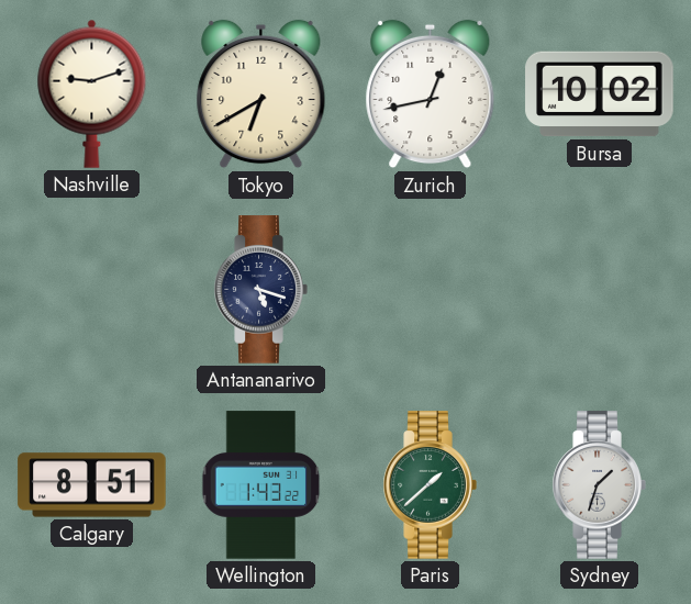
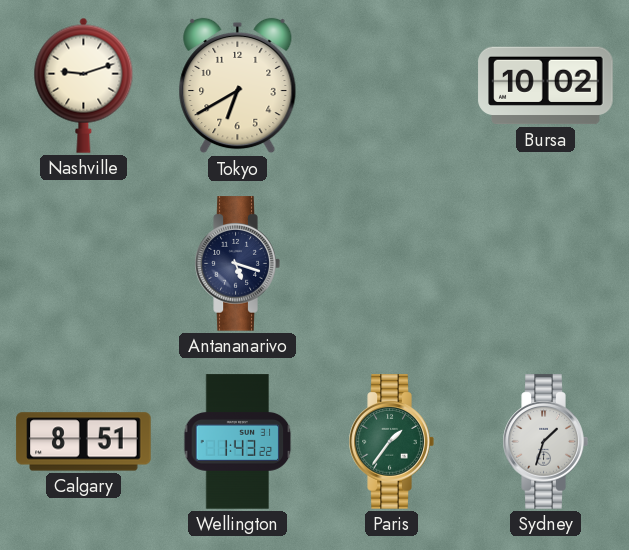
Zurich: 12:43 -> none (431, 94)
Paris: 1:38 -> 1:36 (391, 442)
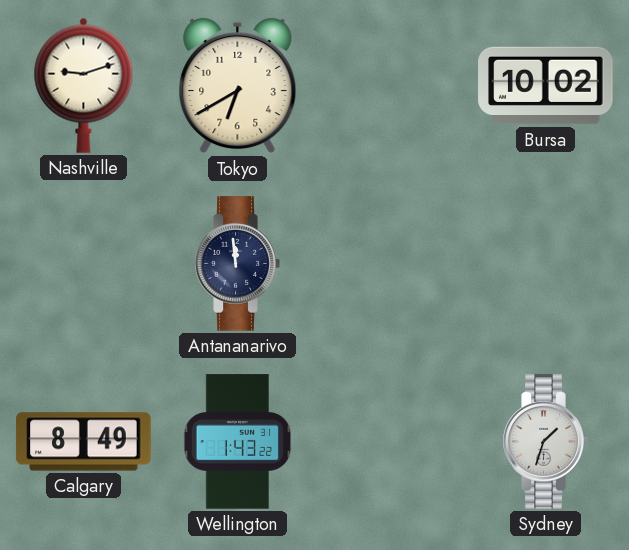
Antananarivo: 5:18 -> 11:59 (237, 264)
Calgary: 8:51 -> 8:49 (84, 442)
Paris: 1:36 -> none (391, 442)
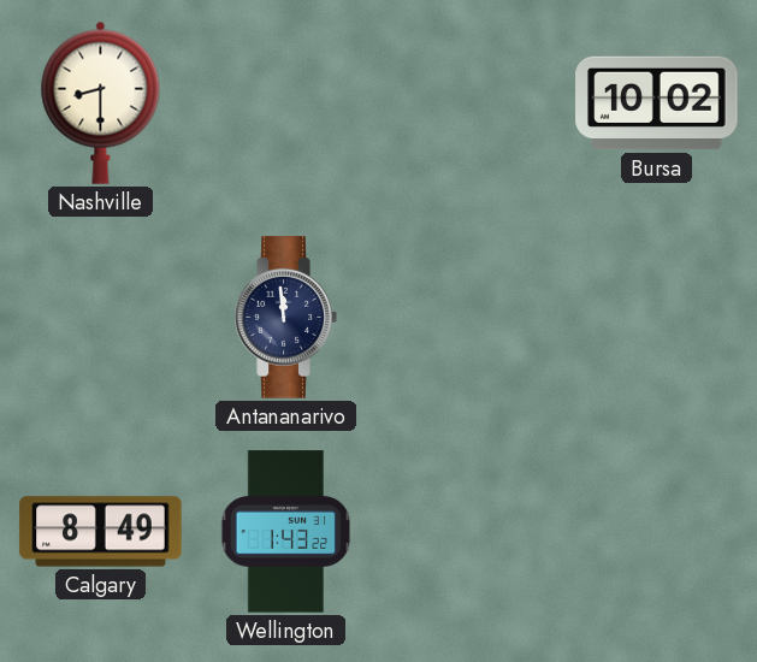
Nashville: 9:12 -> 8:30 (101, 102)
Tokyo: 6:40 -> none (238, 86)
Sydney: 1:33 -> none (545, 442)
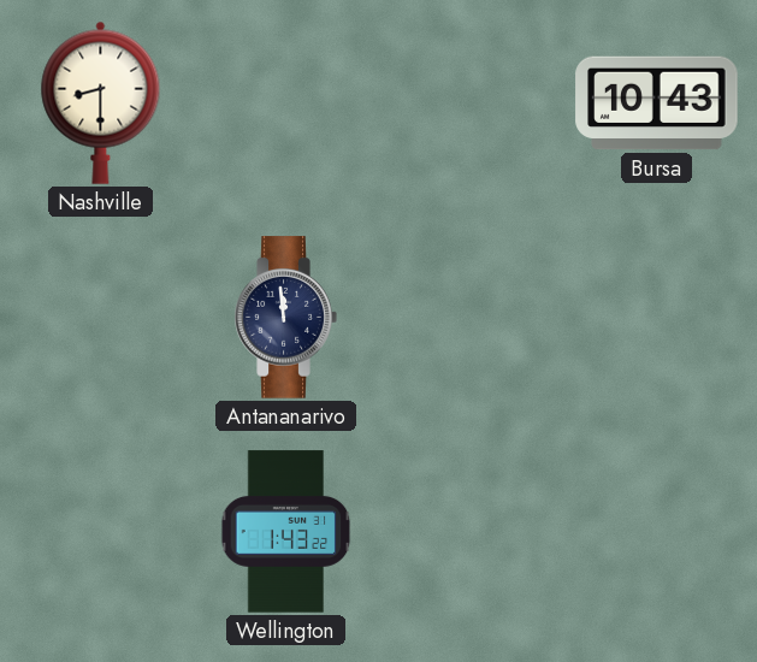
Bursa: 10:02 -> 10:43 (657, 104)
Calgary: 8:49 -> none (101, 532)
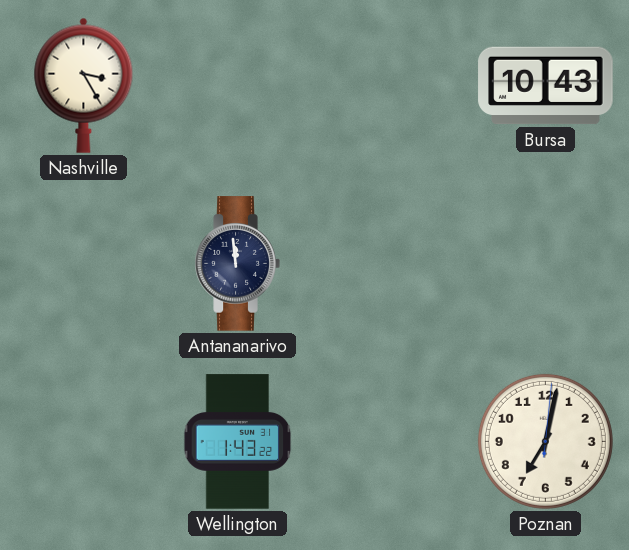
Nashville: 8:30 -> 3:25 (84, 85)
Poznan: none -> 7:02 (545, 441)
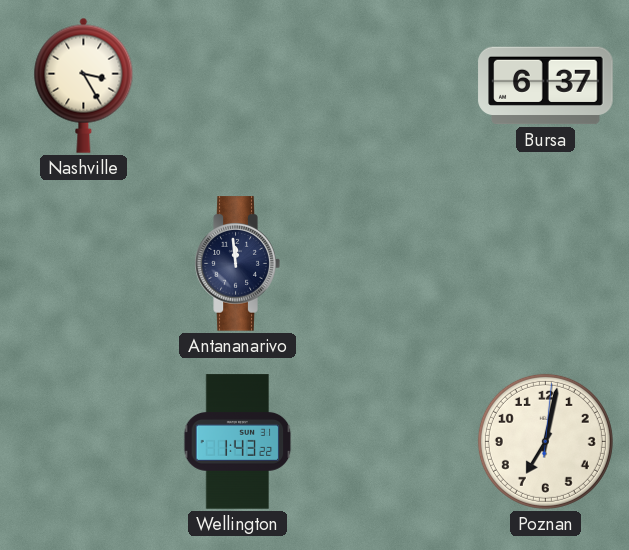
Bursa: 10:43 -> 6:37 (546, 86)
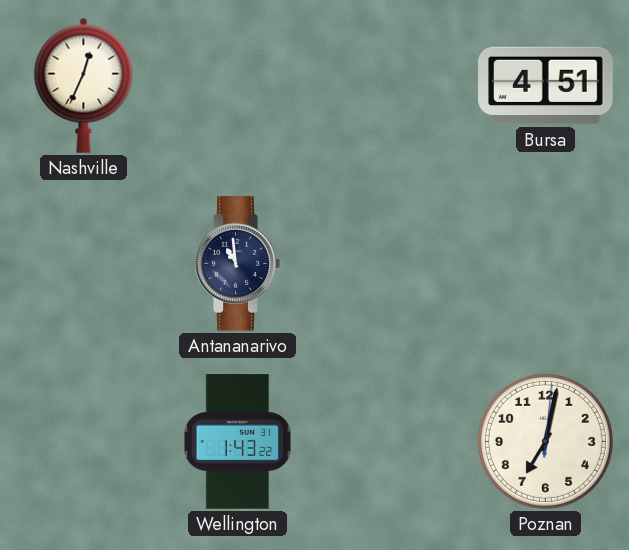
Nashville: 3:25 -> 12:34 (84, 85)
Bursa: 6:37 -> 4:51 (546, 86)
Antananarivo: 11:59 -> 10:59 (237, 264)
